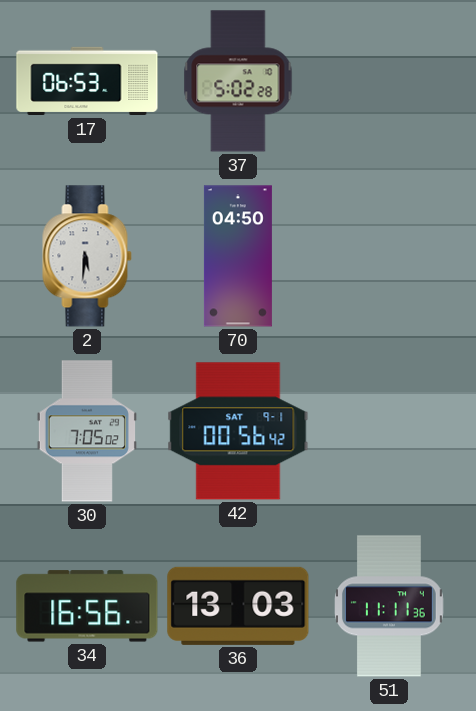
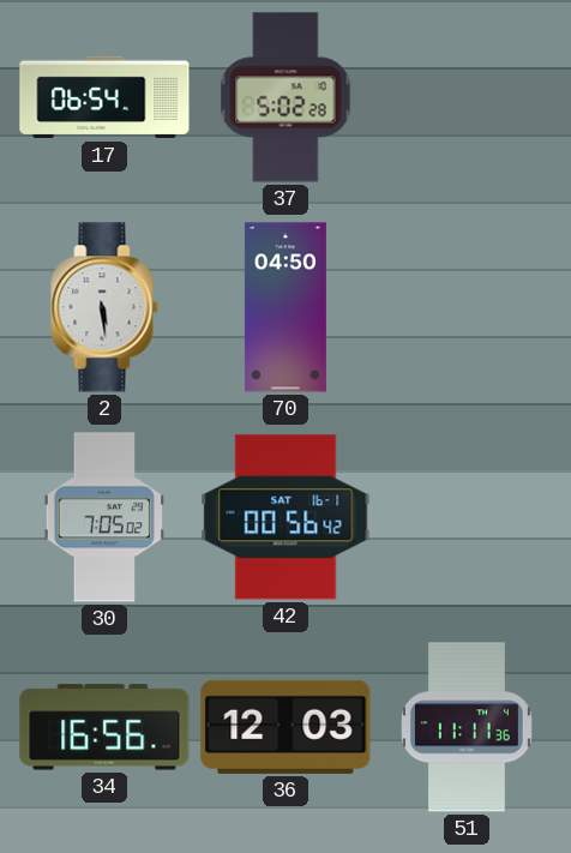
17: 06:53 -> 06:54 (104, 97)
2: 5:31 -> 5:29 (104, 307)
42 date: SAT 9-1 -> SAT 16-1 (285, 517)
36: 13:03 -> 12:03 (285, 727)
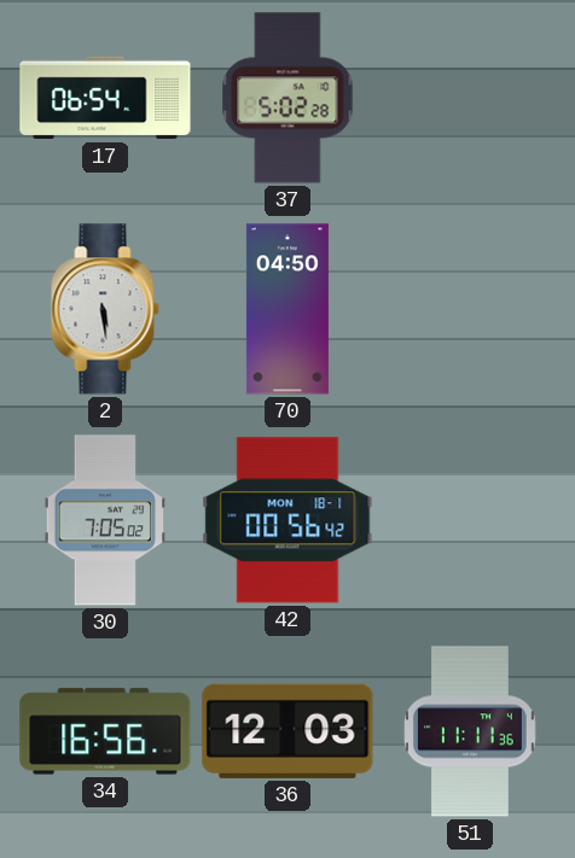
42 date: SAT 16-1 -> MON 18-1 (287, 520)
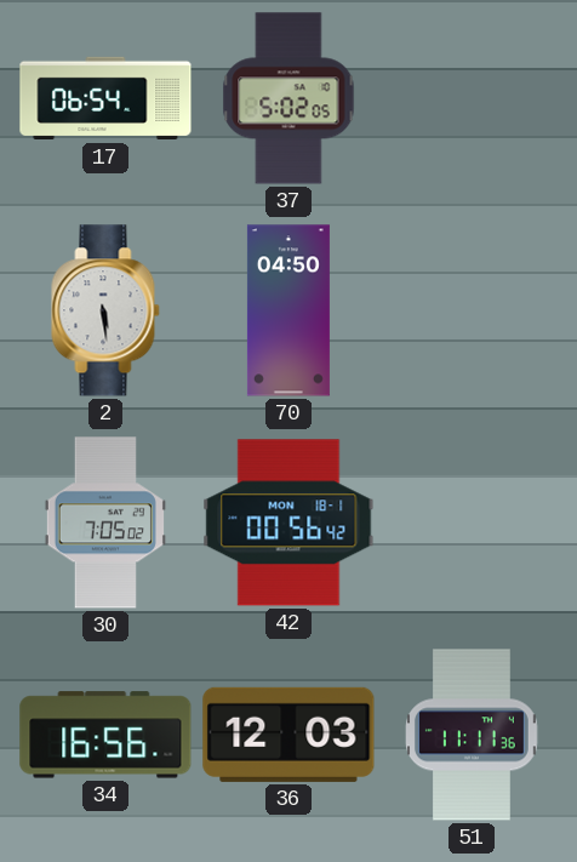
37: 5:02:28 -> 5:02:05 (288, 98)
